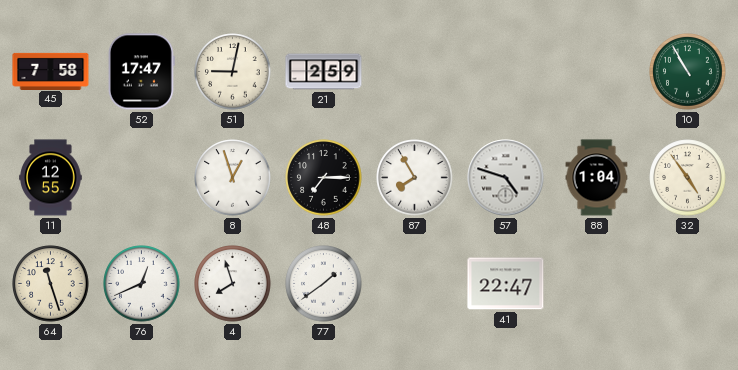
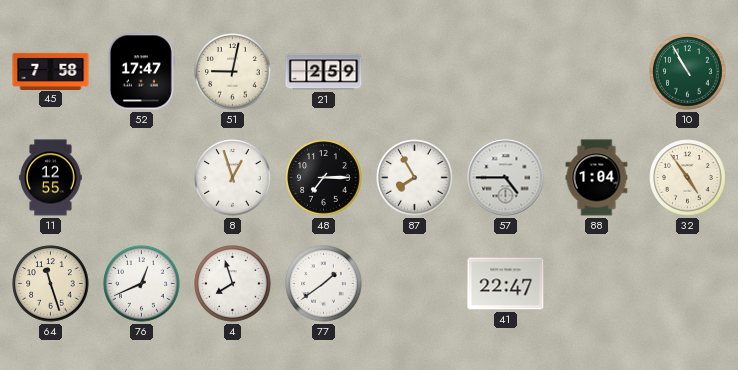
57: 4:48 -> 4:45 (506, 178)
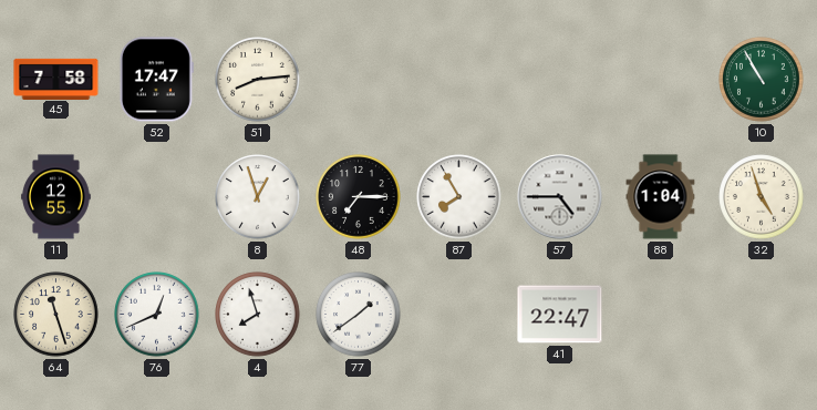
51: 9:02 -> 8:14 (258, 80)
21: 2:59 -> none (324, 72)
32: 4:54 -> 4:57 (762, 197)
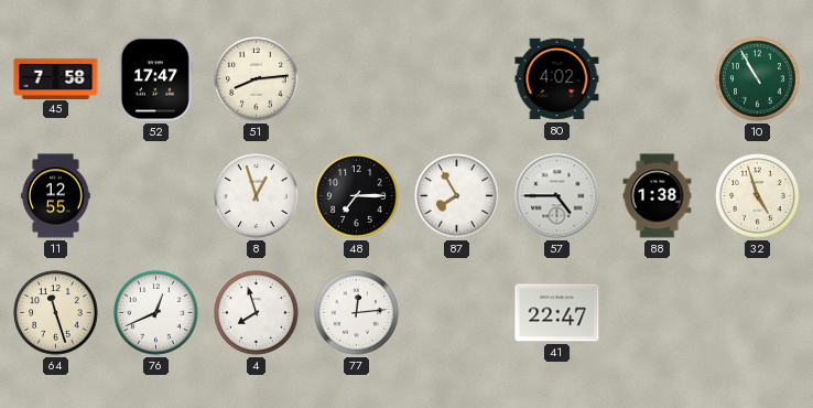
80: none -> 4:02 (557, 79)
88: 1:04 -> 1:38 (658, 196)
77: 1:39 -> 12:14 (357, 313)
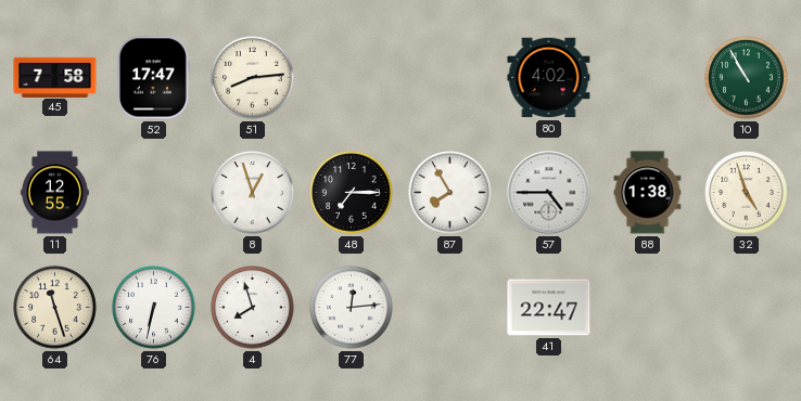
76: 12:41 -> 6:32 (154, 308)
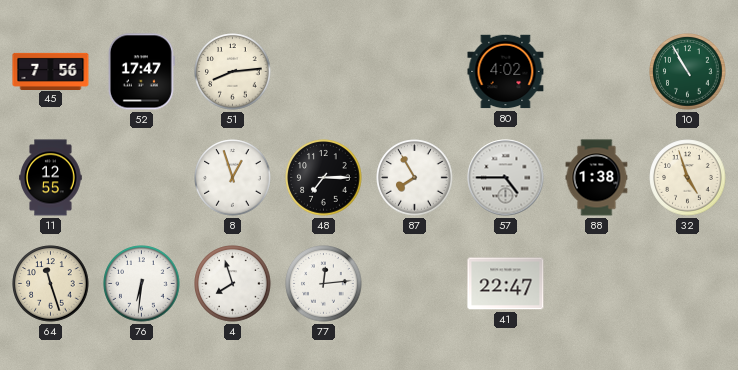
45: 7:58 -> 7:56 (51, 71)
76: 6:32 -> 6:31 (142, 284)
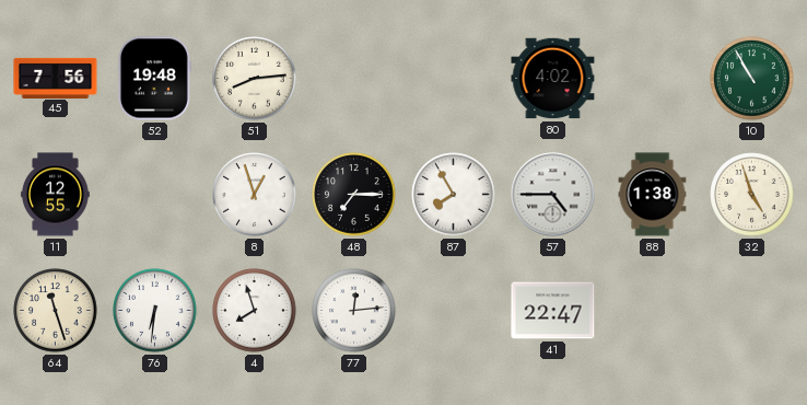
52: 17:47 -> 19:48 (154, 79)
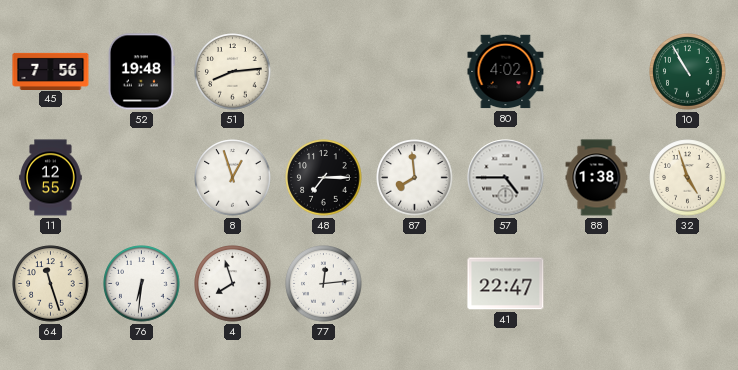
87: 7:55 -> 7:59 (415, 178)
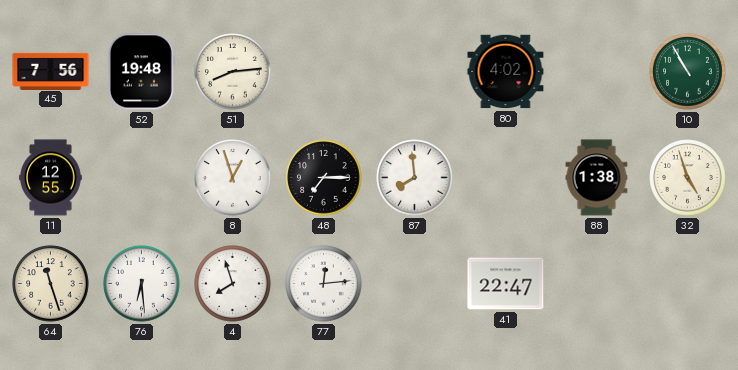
57: 4:45 -> none (506, 178)
76: 6:31 -> 6:29 (142, 284)
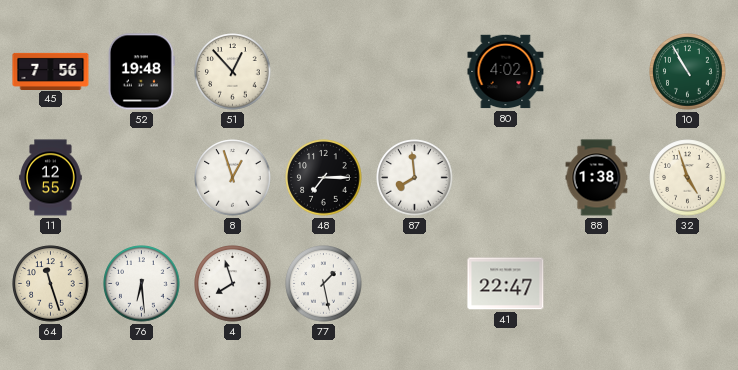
51: 8:14 -> 12:53 (233, 72)
77: 12:14 -> 1:28 (324, 284)
